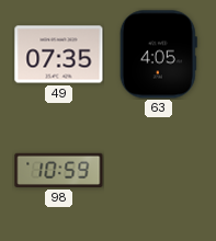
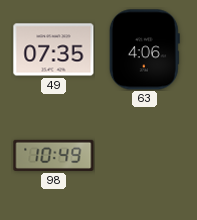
63: 4:05 -> 4:06 (144, 50)
98: 10:59 -> 10:49 (54, 155)
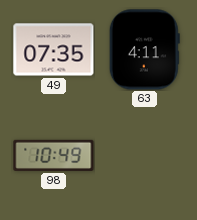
63: 4:06 -> 4:11 (144, 50)
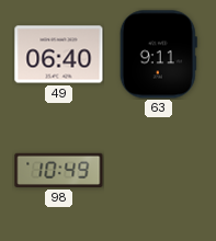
49: 07:35 -> 06:40 (59, 55)
63: 4:11 -> 9:11 (158, 55)
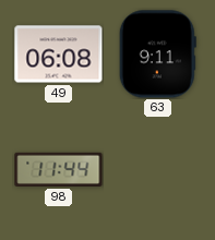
49: 06:40 -> 06:08 (59, 55)
98: 10:49 -> 11:44 (59, 169)
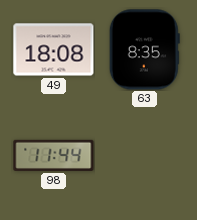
49: 06:08 -> 18:08 (54, 50)
63: 9:11 -> 8:35 (144, 50)
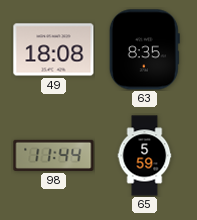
65: none -> 5:59 (145, 156)
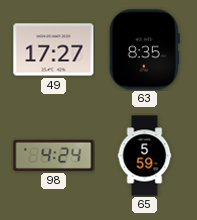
49: 18:08 -> 17:27 (54, 50)
98: 11:44 -> 4:24 (54, 155)
